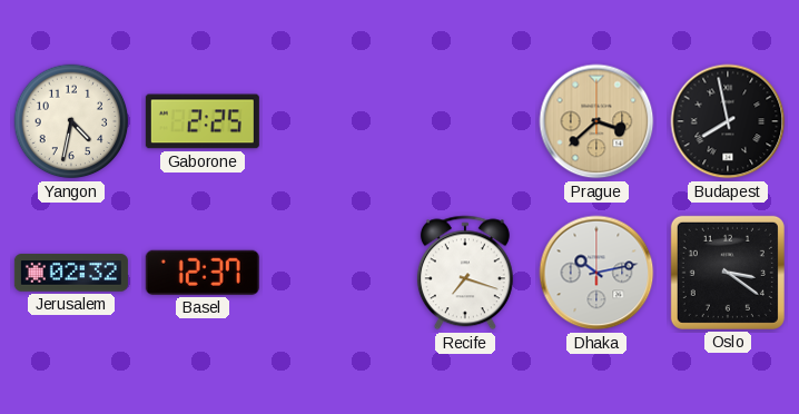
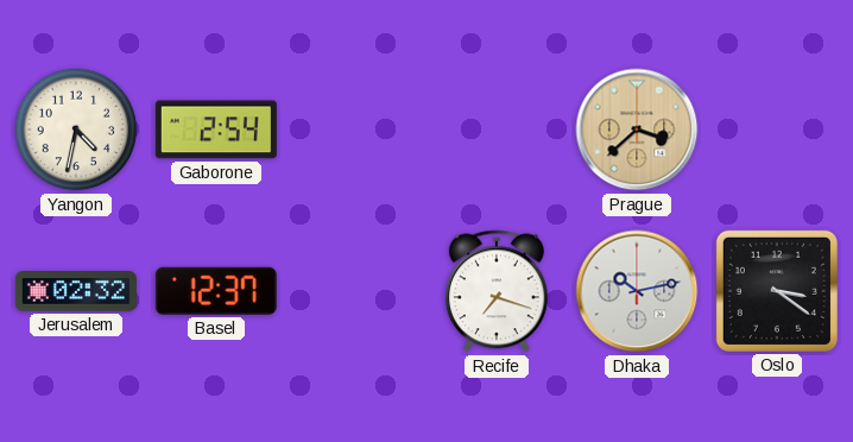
Gaborone: 2:25 -> 2:54 (216, 130)
Budapest: 7:58 -> none (728, 121)
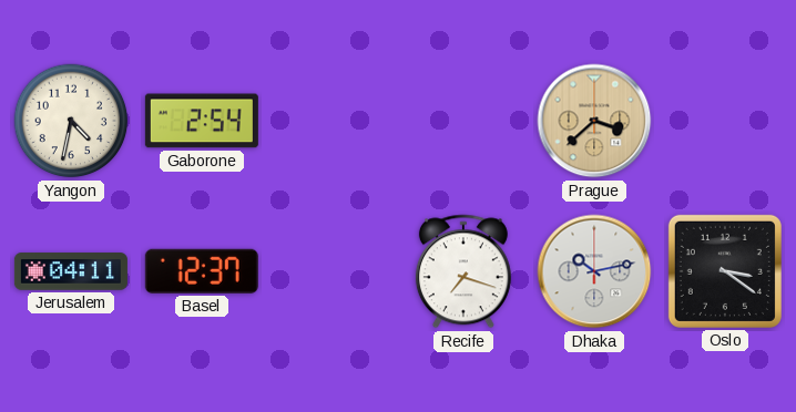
Jerusalem: 02:32 -> 04:11 (71, 271)
